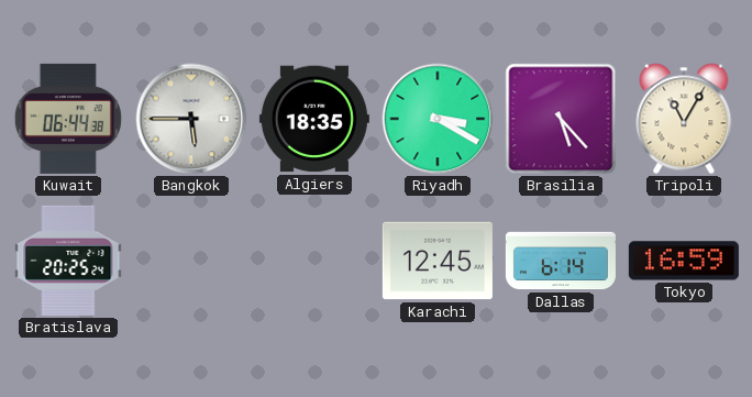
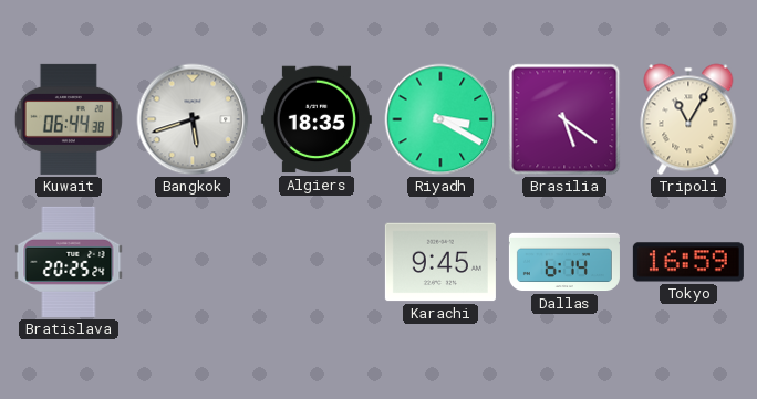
Bangkok: 5:45 -> 5:42 (193, 119)
Brasilia: 5:23 -> 5:21 (564, 119)
Karachi: 12:45 -> 9:45 (440, 262)
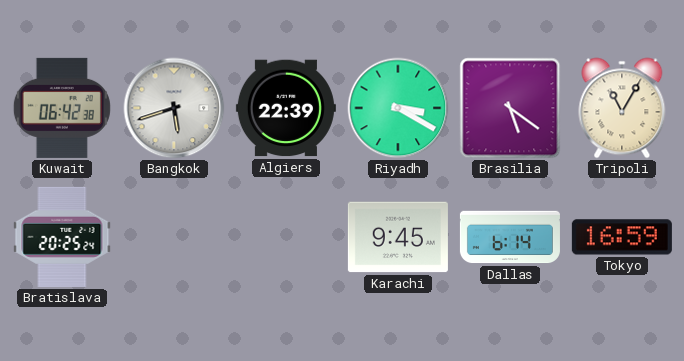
Kuwait: 06:44 -> 06:42 (62, 108)
Algiers: 18:35 -> 22:39 (286, 108)
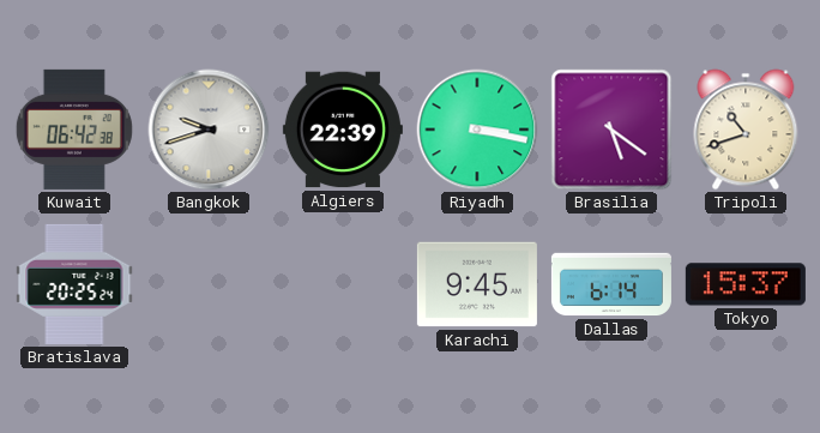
Bangkok: 5:42 -> 9:42 (209, 130)
Riyadh: 3:20 -> 3:17 (477, 130)
Tripoli: 11:05 -> 10:42 (746, 130)
Tokyo: 16:59 -> 15:37 (746, 284)
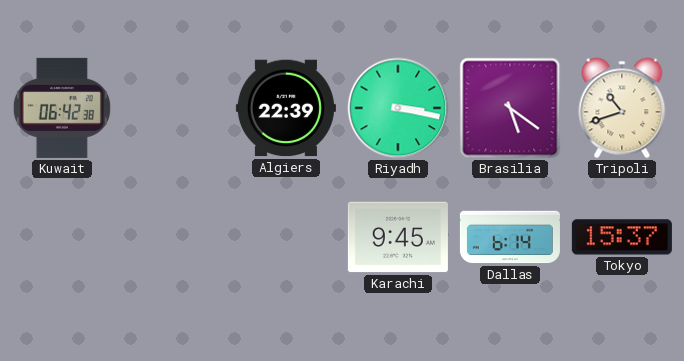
Bangkok: 9:42 -> none (209, 130)
Bratislava: 20:25 -> none (74, 284)
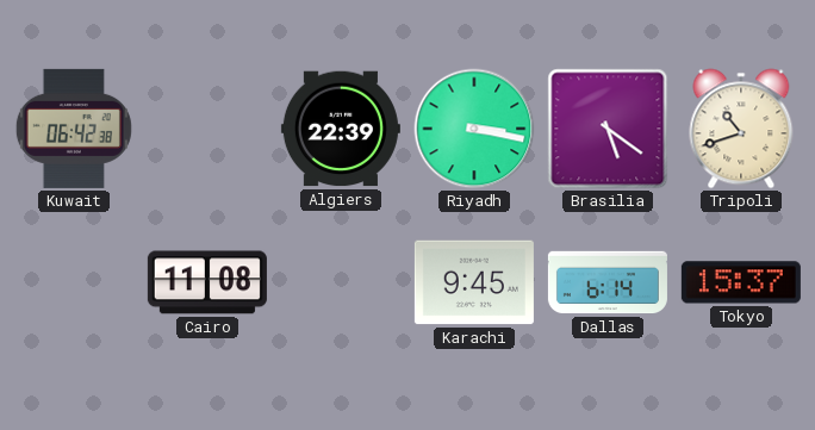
Cairo: none -> 11:08 (207, 282)
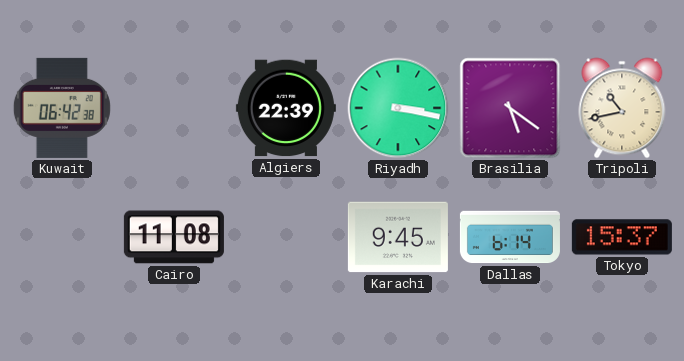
Tripoli: 10:42 -> 10:43 (622, 108)
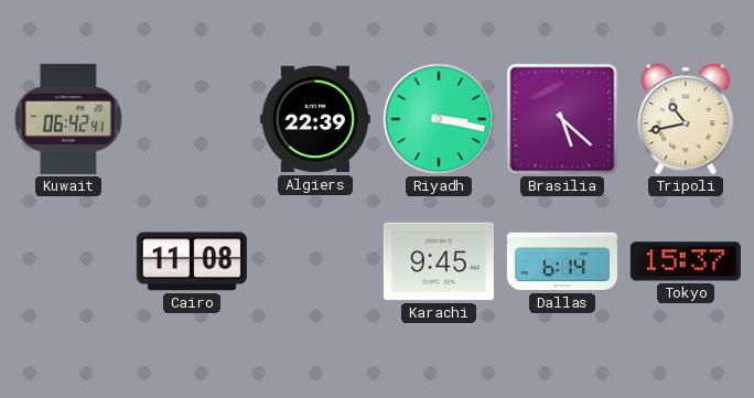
Kuwait: 06:42:38 -> 06:42:41 (68, 119)
Brasilia: 5:21 -> 5:22 (562, 119)
